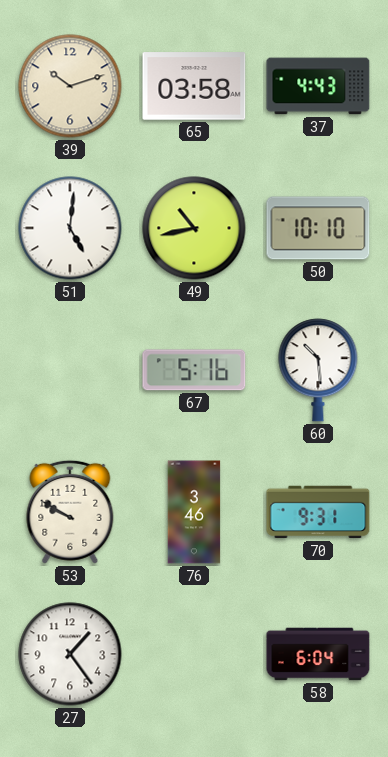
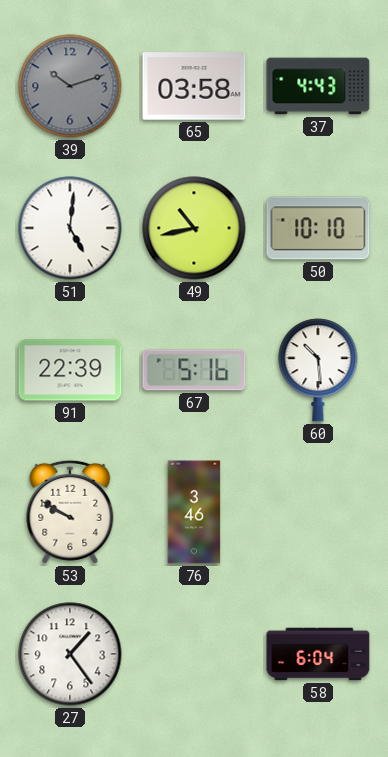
39 dial: cream -> grey (70, 86)
91: none -> 22:39 (70, 370)
70: 9:31 -> none (318, 512)
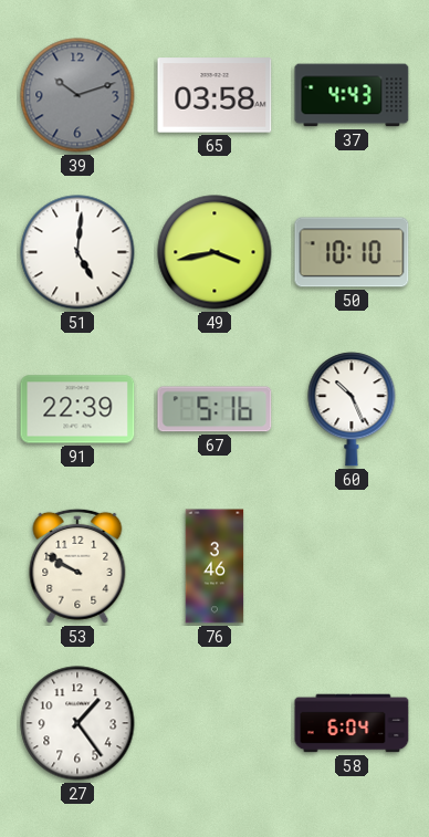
49: 10:43 -> 3:43 (214, 252)
60: 10:29 -> 10:26 (352, 409)
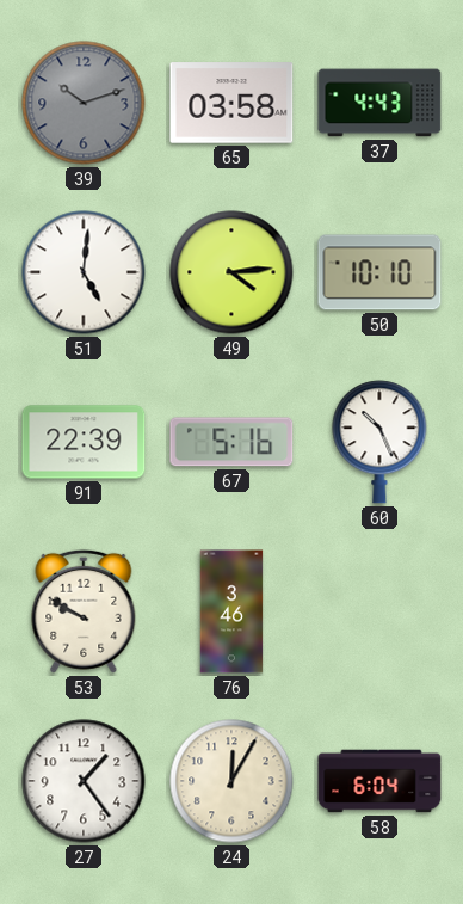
49: 3:43 -> 4:14 (231, 272)
24: none -> 12:05 (231, 781)
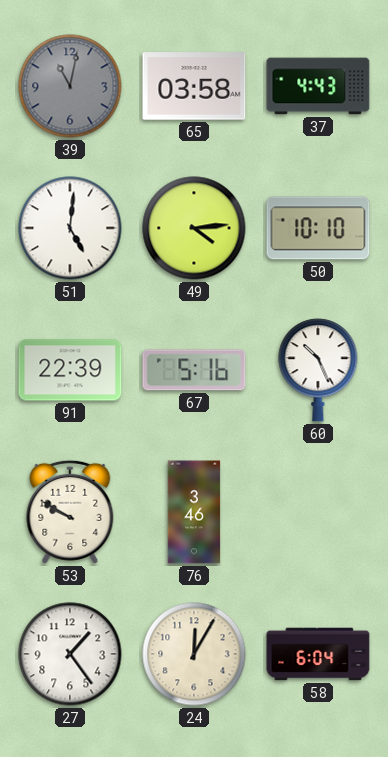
39: 10:12 -> 11:02 (70, 86)
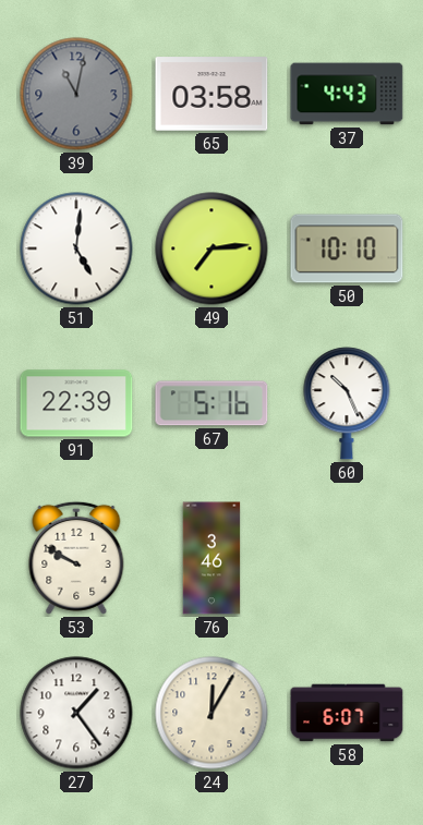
49: 4:14 -> 7:14 (211, 248)
58: 6:04 -> 6:07 (347, 713)
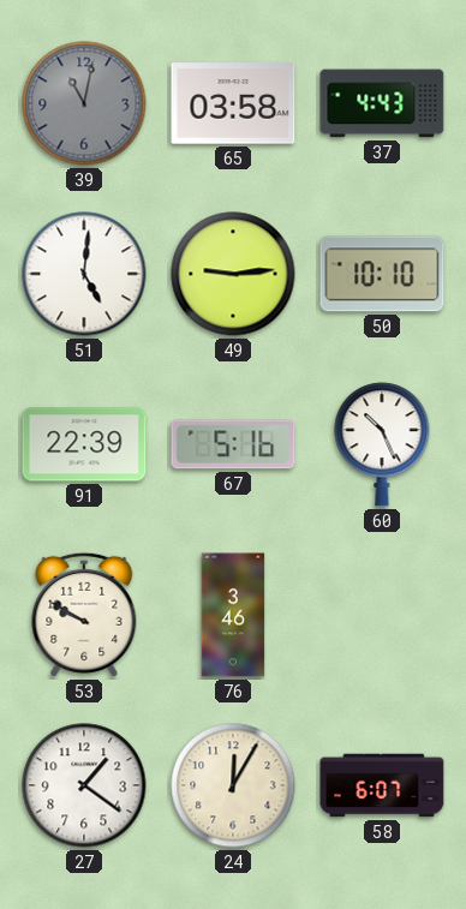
49: 7:14 -> 9:14 (233, 274)
27: 1:24 -> 1:21 (84, 785)
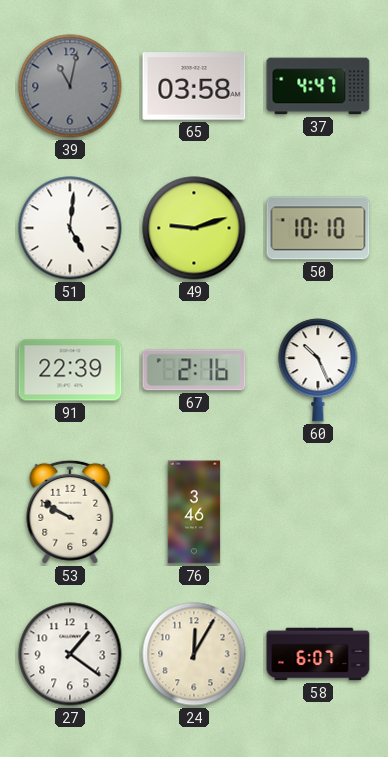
37: 4:43 -> 4:47 (318, 86)
49: 9:14 -> 9:12 (194, 228)
67: 5:16 -> 2:16 (194, 370)
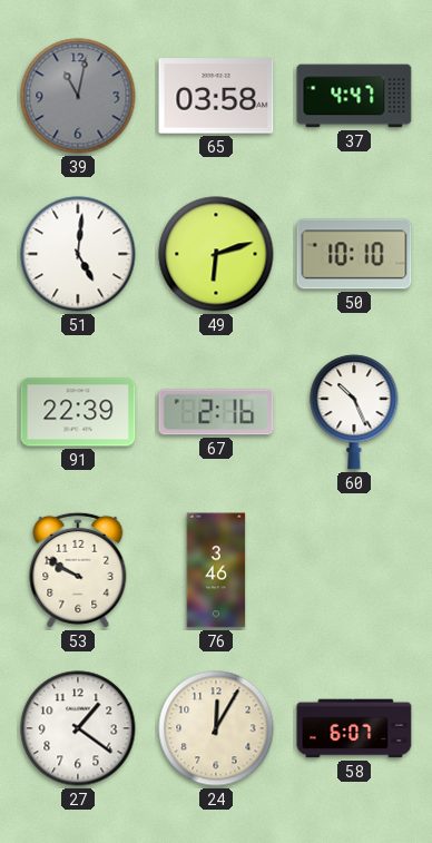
49: 9:12 -> 6:12 (216, 254)
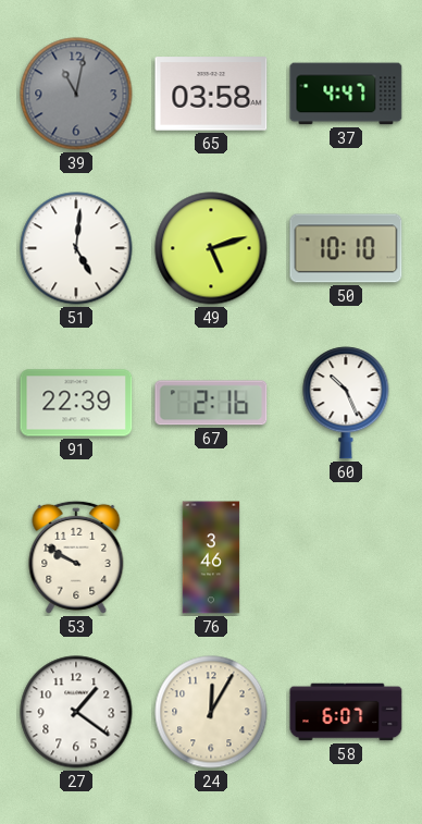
49: 6:12 -> 5:12 (211, 248)
